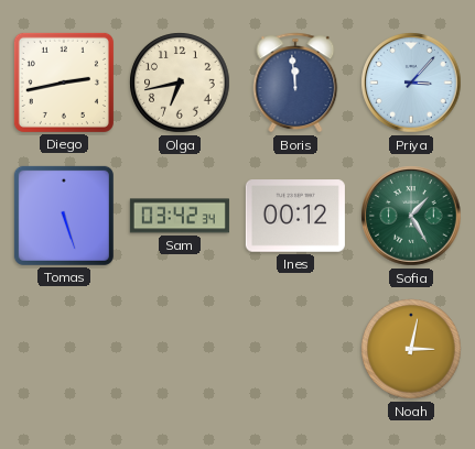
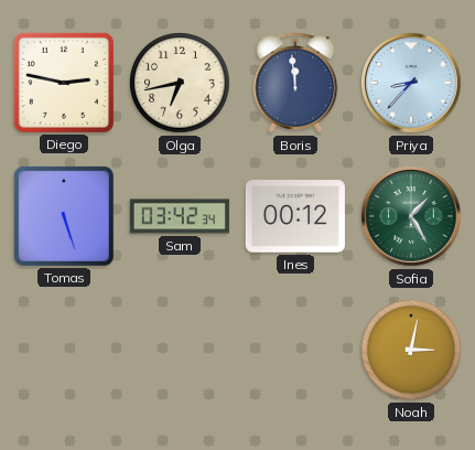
Diego: 2:43 -> 2:47 (64, 83)
Priya: 3:07 -> 8:37 (411, 83)
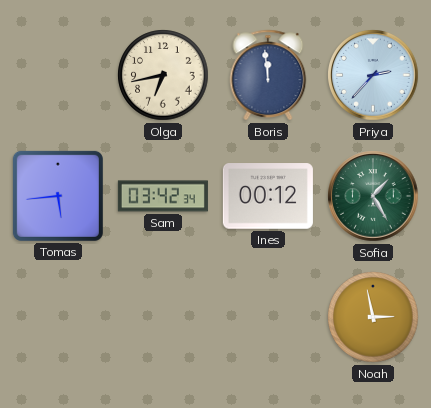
Diego: 2:47 -> none (64, 83)
Priya: 8:37 -> 2:37 (373, 75)
Tomas: 5:27 -> 5:44 (58, 196)
Noah: 3:02 -> 2:58 (373, 317)
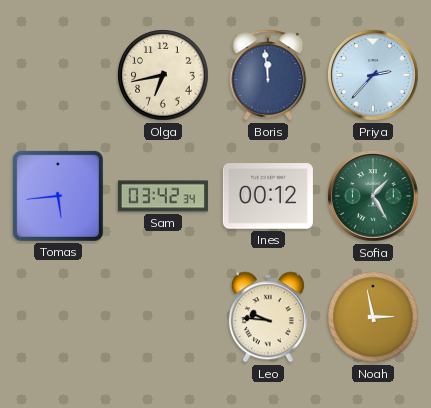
Leo: none -> 9:46 (268, 317)
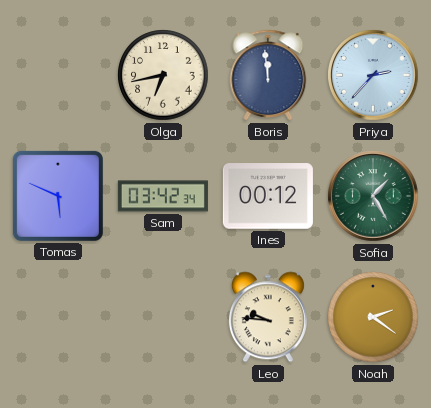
Tomas: 5:44 -> 5:49 (58, 196)
Noah: 2:58 -> 2:21 (373, 317)
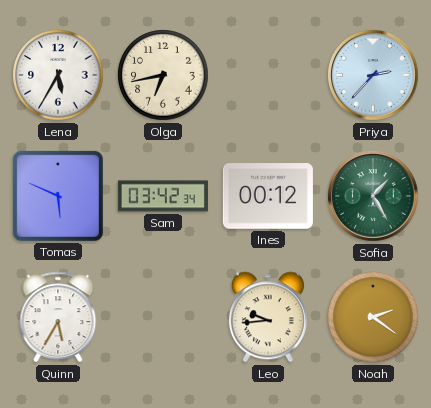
Lena: none -> 5:35 (58, 75)
Boris: 11:59 -> none (268, 75)
Quinn: none -> 5:35 (58, 317)
Leo: 9:46 -> 9:44 (268, 317)
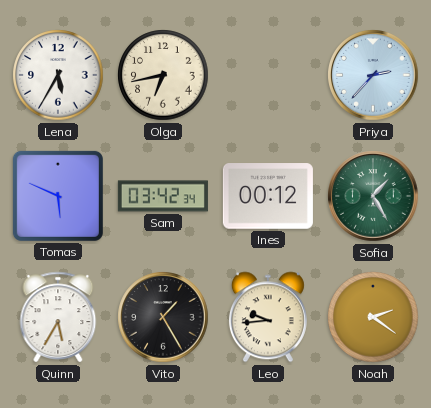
Vito: none -> 1:25 (163, 317)
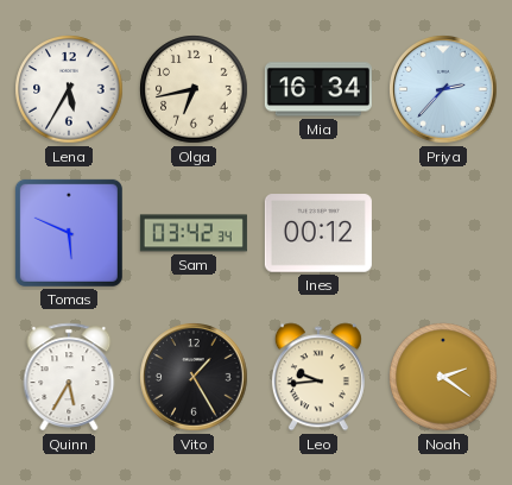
Mia: none -> 16:34 (318, 89)
Sofia: 1:25 -> none (373, 196)
